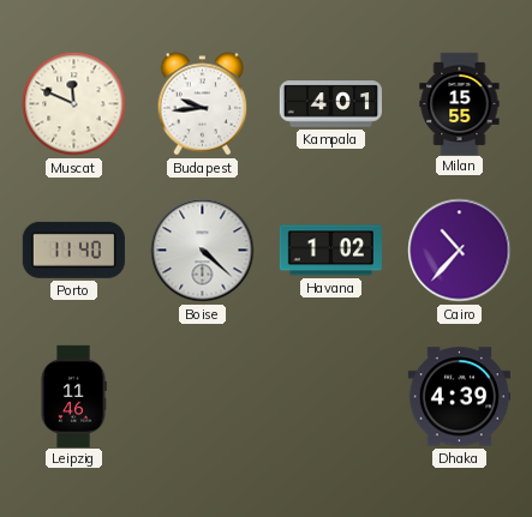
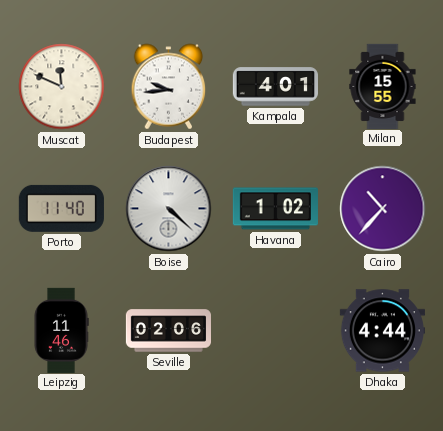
Seville: none -> 02:06 (168, 331)
Dhaka: 4:39 -> 4:44 (382, 331)
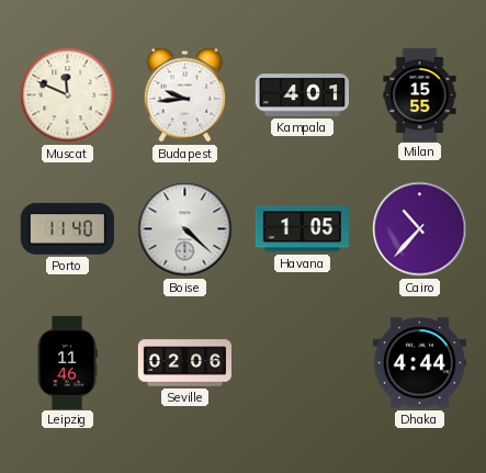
Havana: 1:02 -> 1:05 (302, 229)
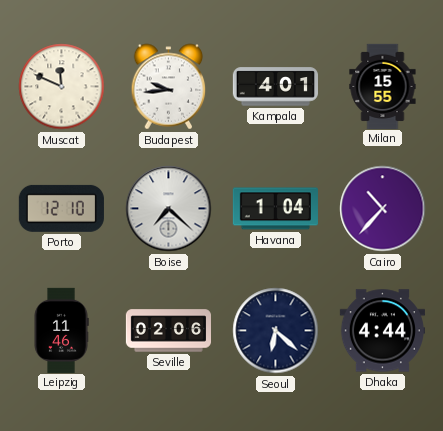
Porto: 11:40 -> 12:10 (61, 208)
Boise: 4:22 -> 7:22 (169, 209)
Havana: 1:05 -> 1:04 (275, 209)
Seoul: none -> 6:22 (276, 331)
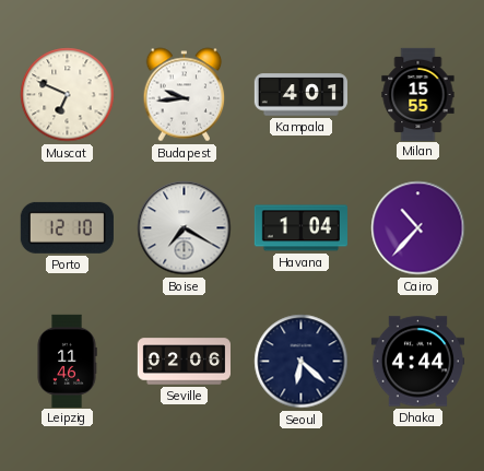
Muscat: 11:49 -> 6:49 (68, 95)
Boise: 7:22 -> 7:20 (185, 228)
